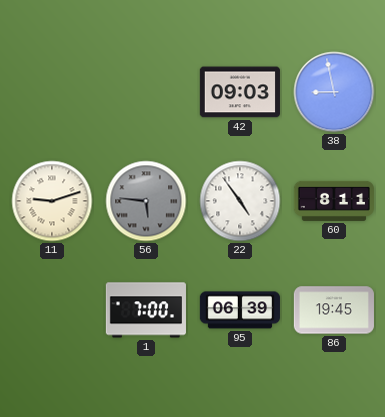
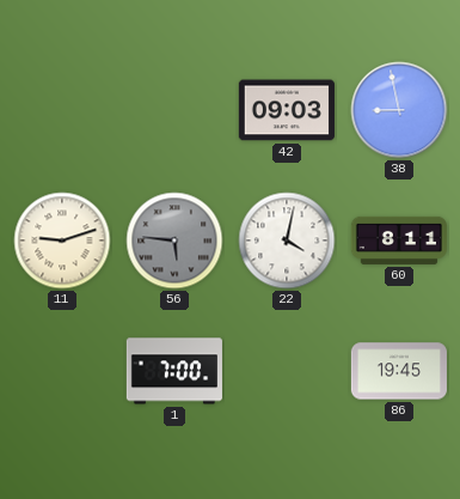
22: 4:54 -> 4:02 (287, 241)
95: 06:39 -> none (240, 310)
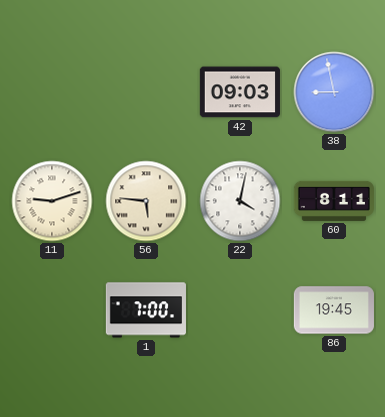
56 dial: grey -> cream (146, 201)
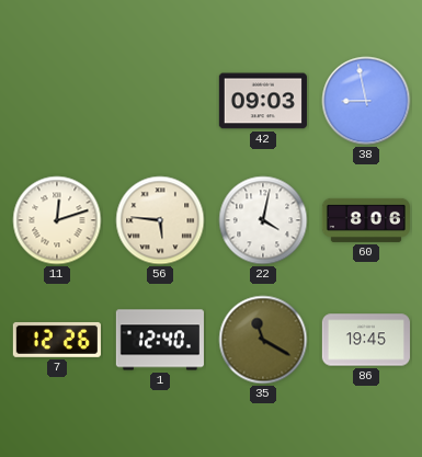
11: 9:12 -> 12:12 (57, 220)
60: 8:11 -> 8:06 (366, 220)
7: none -> 12:26 (57, 340)
1: 7:00 -> 12:40 (160, 340)
35: none -> 11:20 (263, 340)
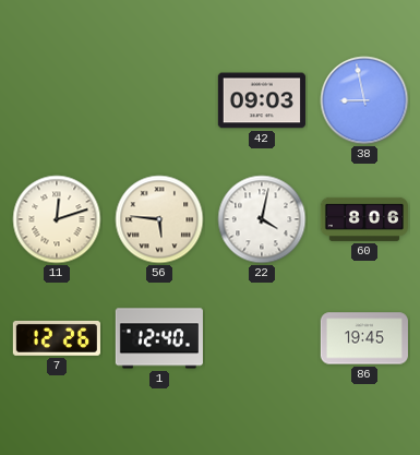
35: 11:20 -> none (263, 340)
